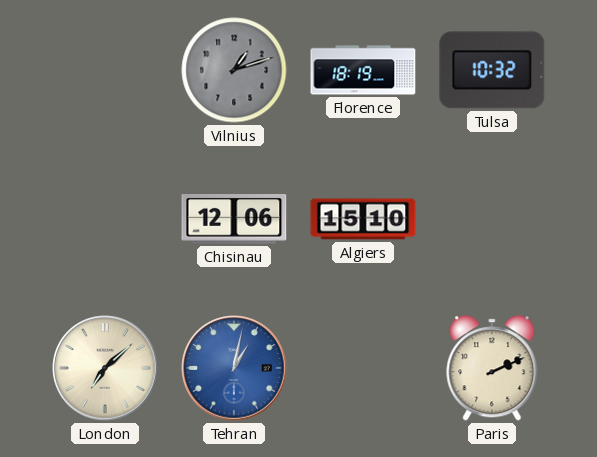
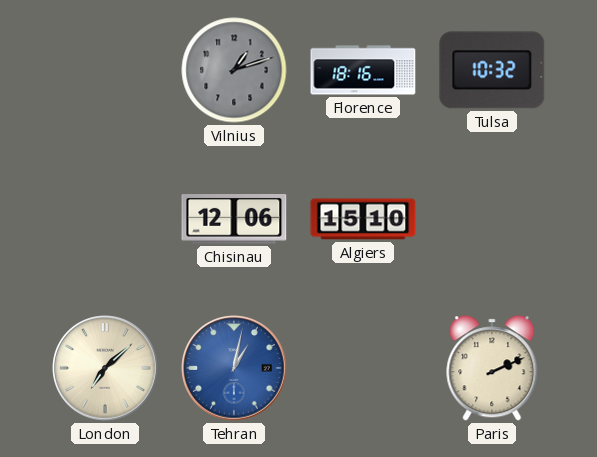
Florence: 18:19 -> 18:16 (363, 70)
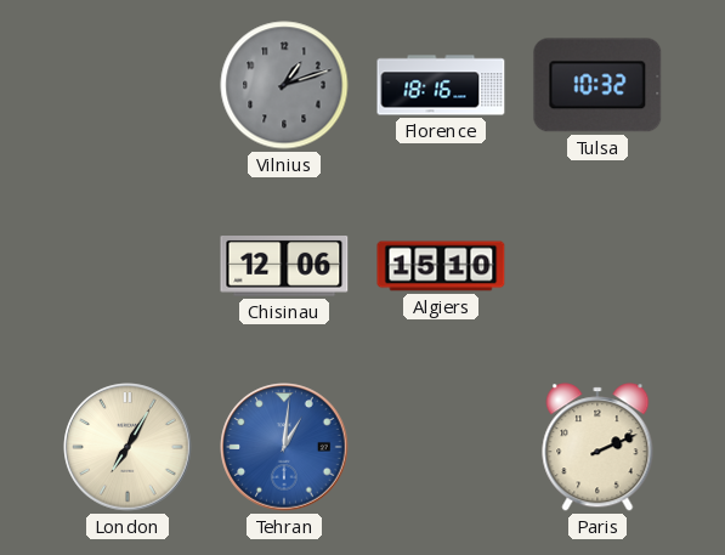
London: 7:08 -> 7:05 (128, 447)
Tehran: 1:02 -> 1:01 (284, 447)
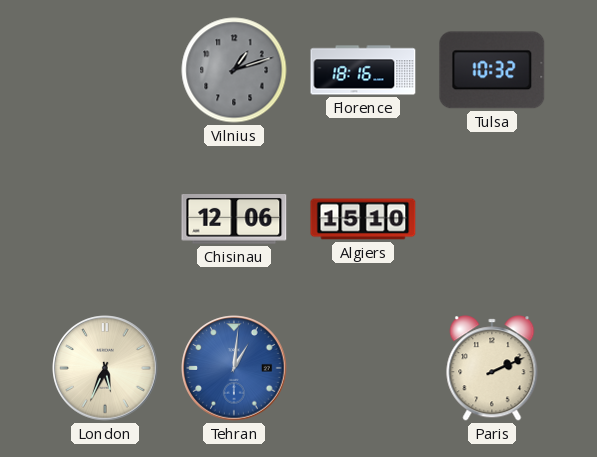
London: 7:05 -> 5:34 (105, 368)
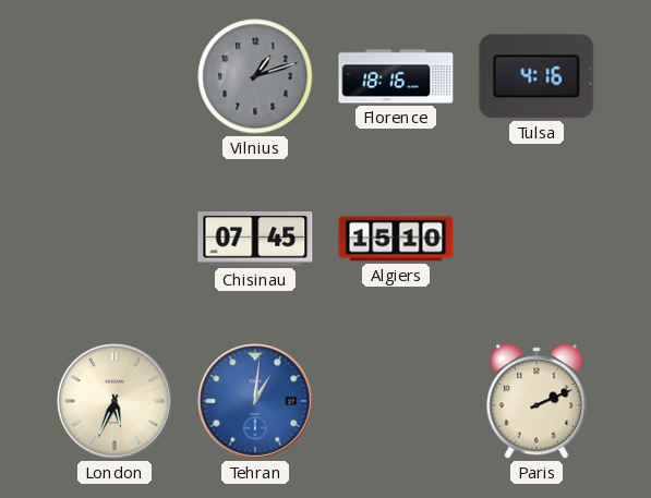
Tulsa: 10:32 -> 4:16 (537, 76)
Chisinau: 12:06 -> 07:45 (255, 240)
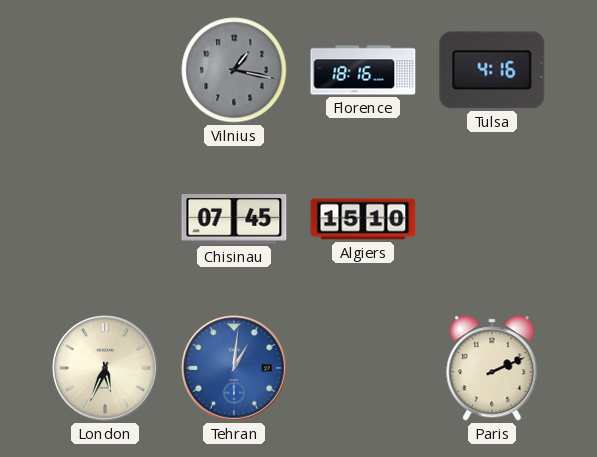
Vilnius: 1:12 -> 1:17 (234, 70)
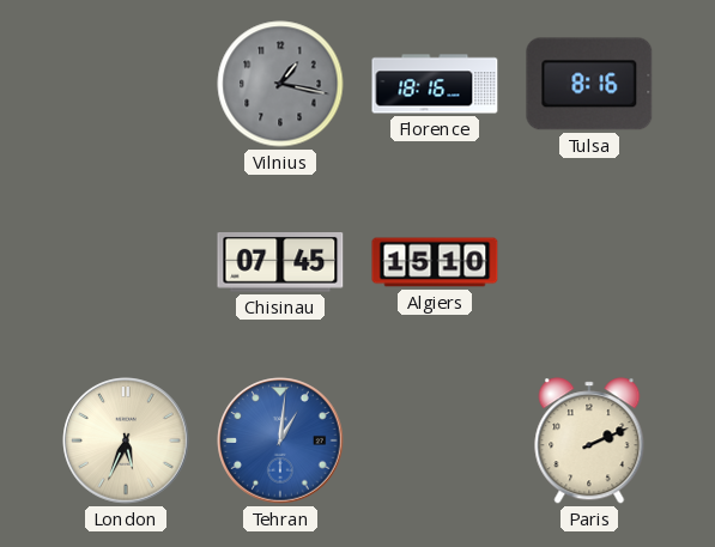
Tulsa: 4:16 -> 8:16 (589, 84)
